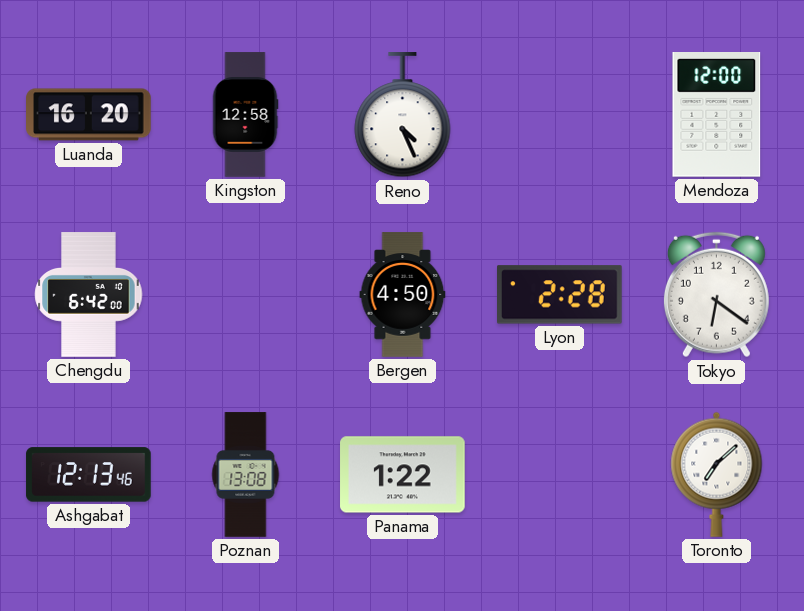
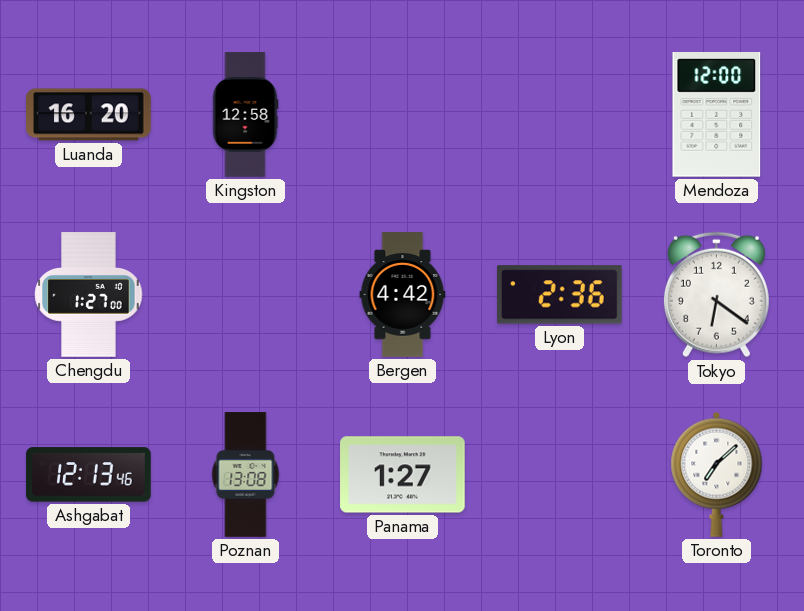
Reno: 4:26 -> none (403, 115)
Chengdu: 6:42 -> 1:27 (89, 295)
Bergen: 4:50 -> 4:42 (403, 295)
Lyon: 2:28 -> 2:36 (560, 295)
Panama: 1:22 -> 1:27 (403, 475)
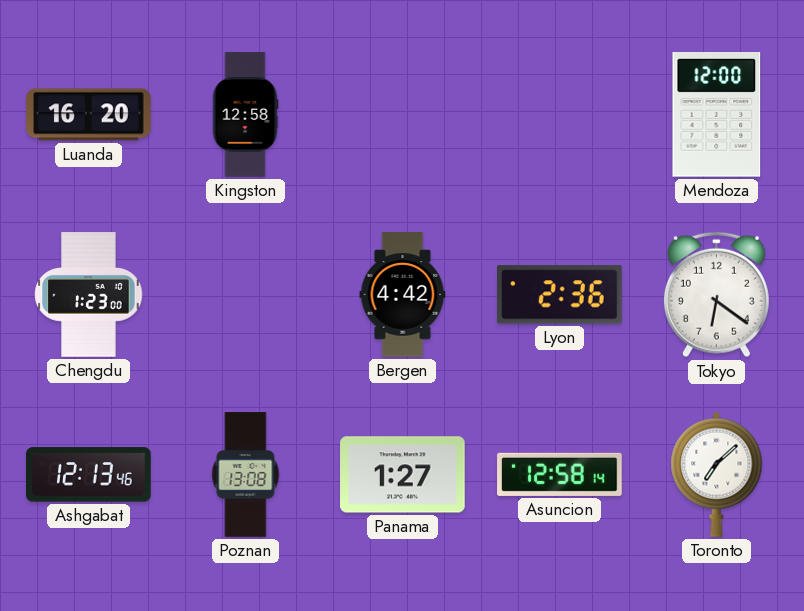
Chengdu: 1:27 -> 1:23 (89, 295)
Asuncion: none -> 12:58 (560, 474)
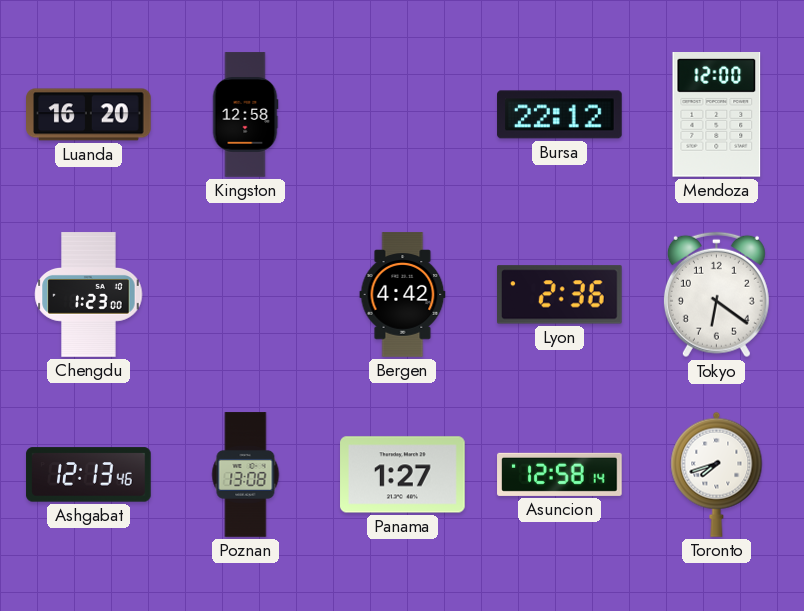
Bursa: none -> 22:12 (560, 115)
Toronto: 7:08 -> 7:42 (717, 474)
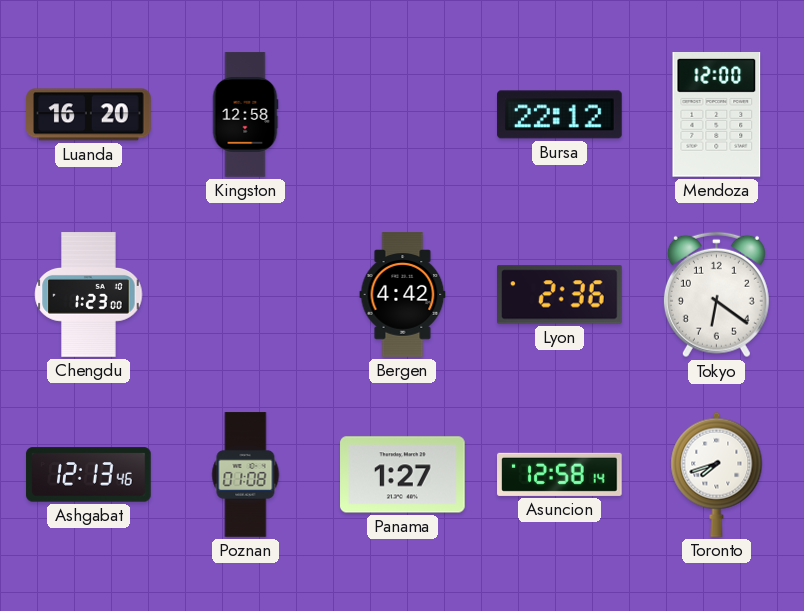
Poznan: 13:08 -> 01:08 (246, 475)
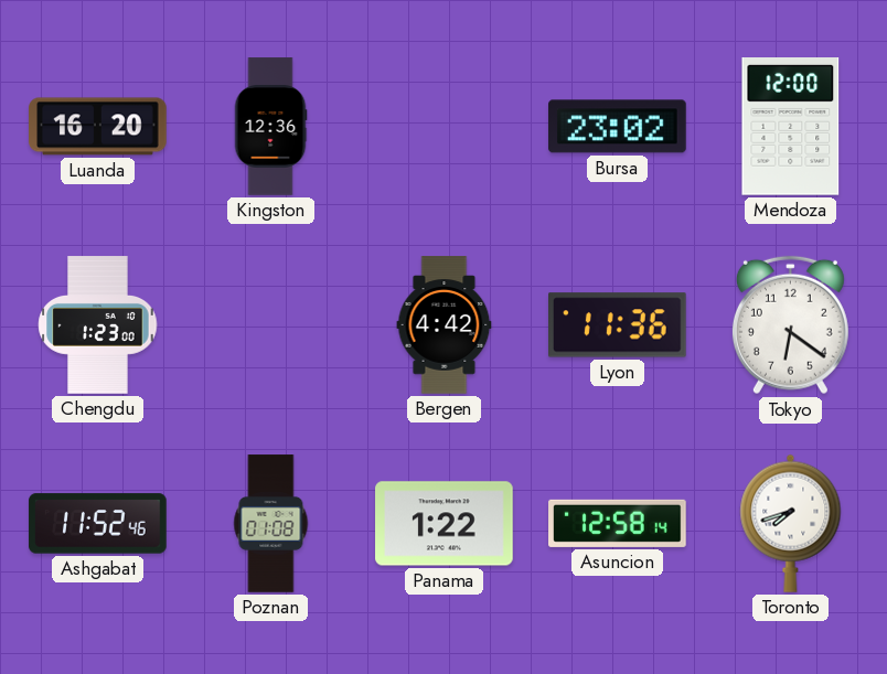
Kingston: 12:58 -> 12:36 (270, 127)
Bursa: 22:12 -> 23:02 (618, 127)
Lyon: 2:36 -> 11:36 (618, 325)
Ashgabat: 12:13 -> 11:52 (98, 524)
Panama: 1:27 -> 1:22 (445, 524)
